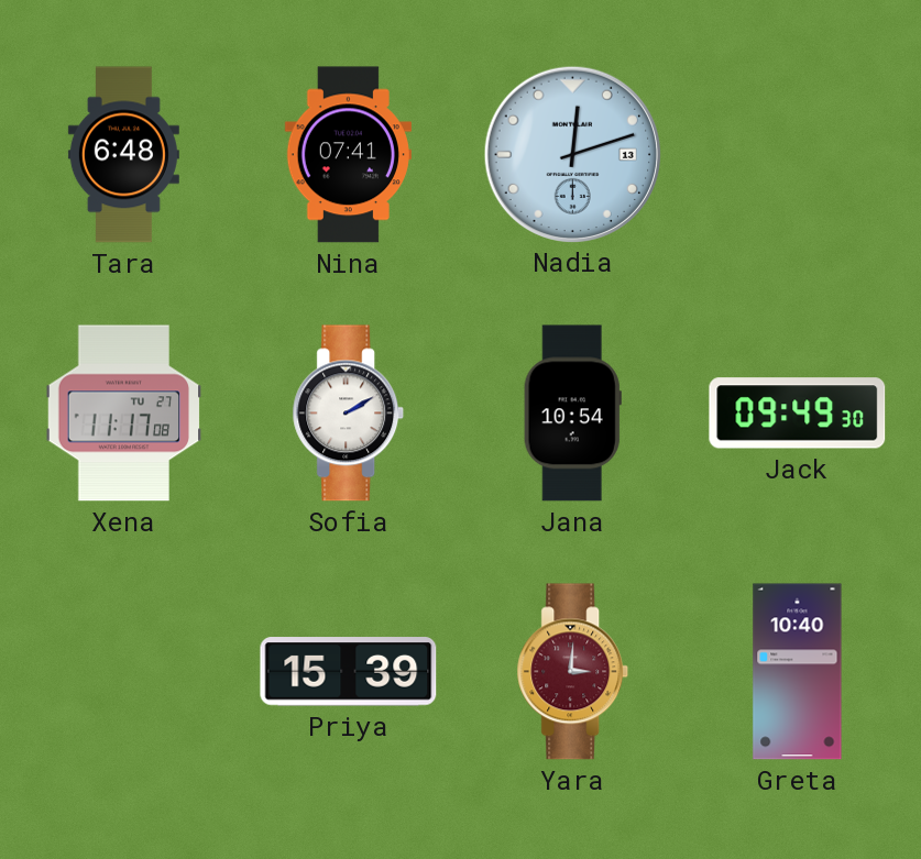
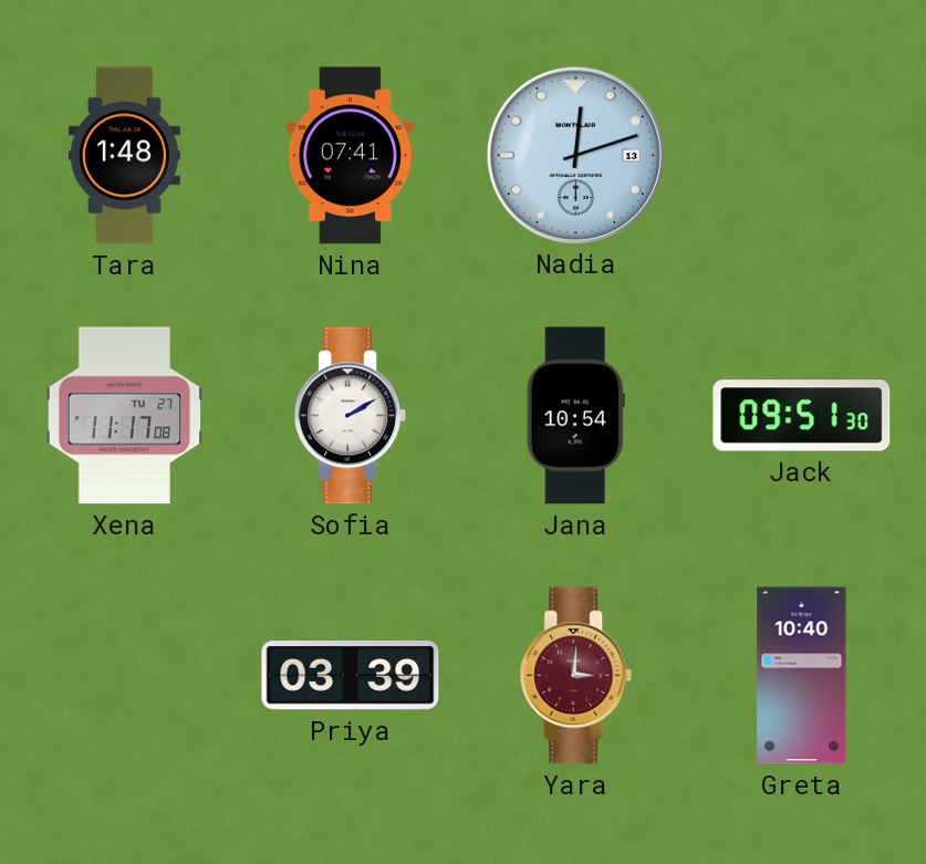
Tara: 6:48 -> 1:48 (124, 156)
Jack: 09:49 -> 09:51 (802, 416)
Priya: 15:39 -> 03:39 (351, 676)
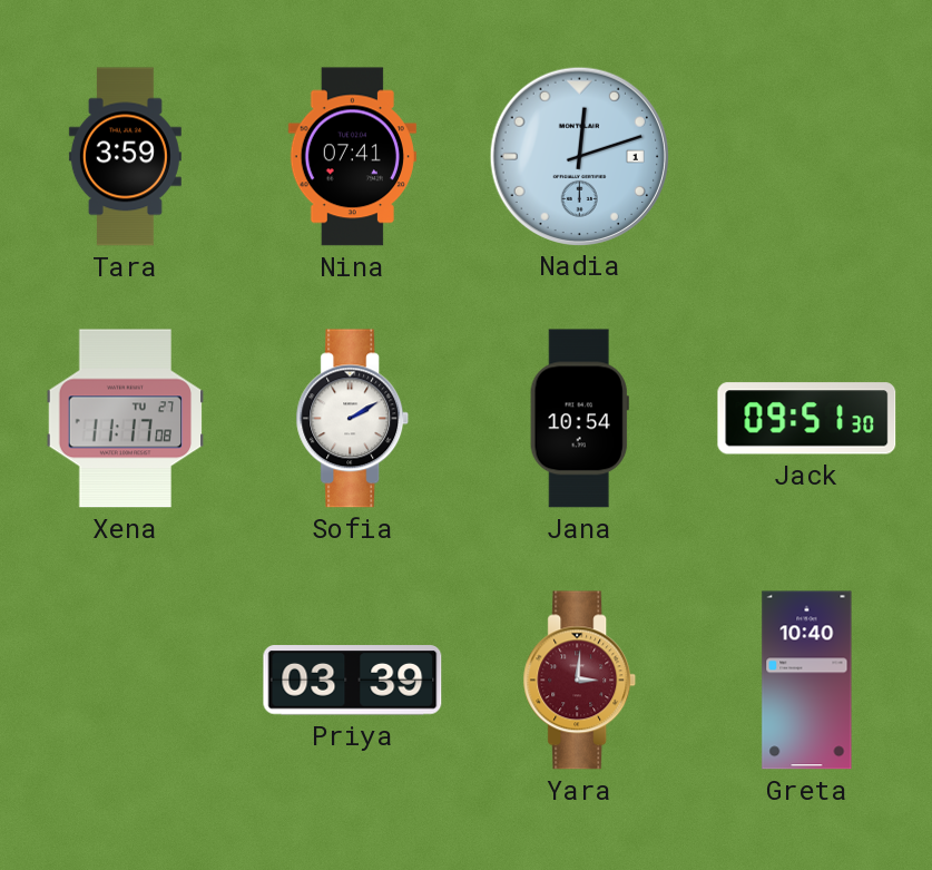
Tara: 1:48 -> 3:59 (125, 157)
Nadia date: 13 -> 1 (579, 156)
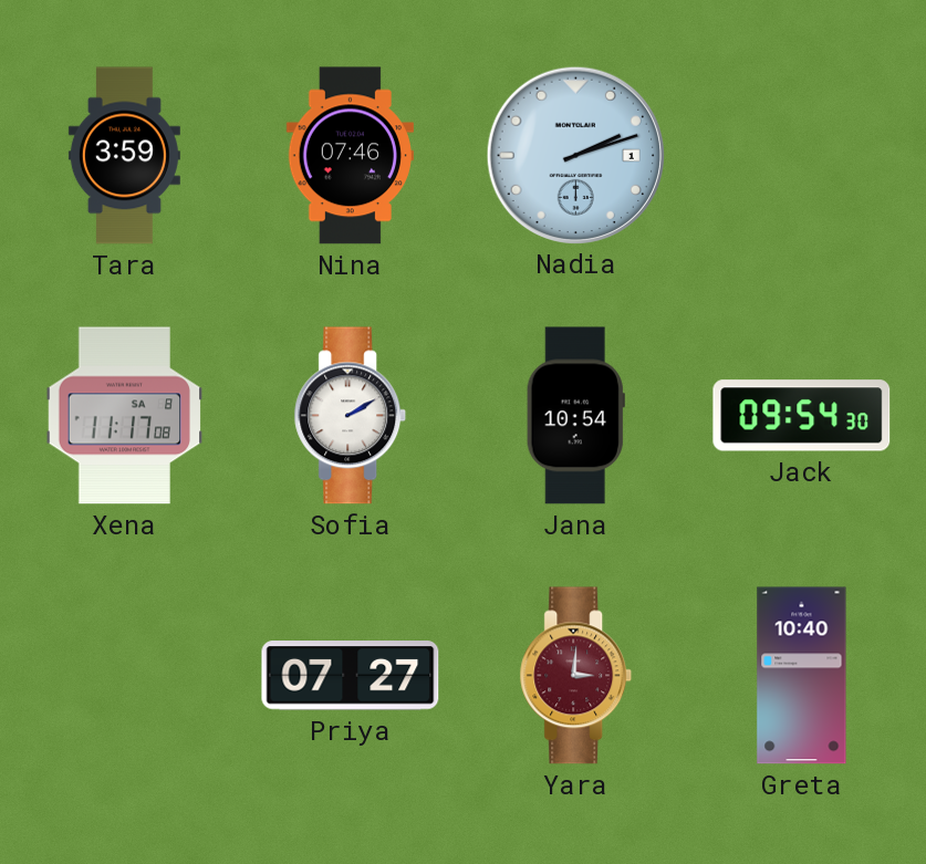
Nina: 07:41 -> 07:46 (350, 156)
Nadia: 12:12 -> 2:12 (575, 155)
Xena date: TU 27 -> SA 8 (125, 416)
Jack: 09:51 -> 09:54 (802, 416)
Priya: 03:39 -> 07:27 (351, 676)
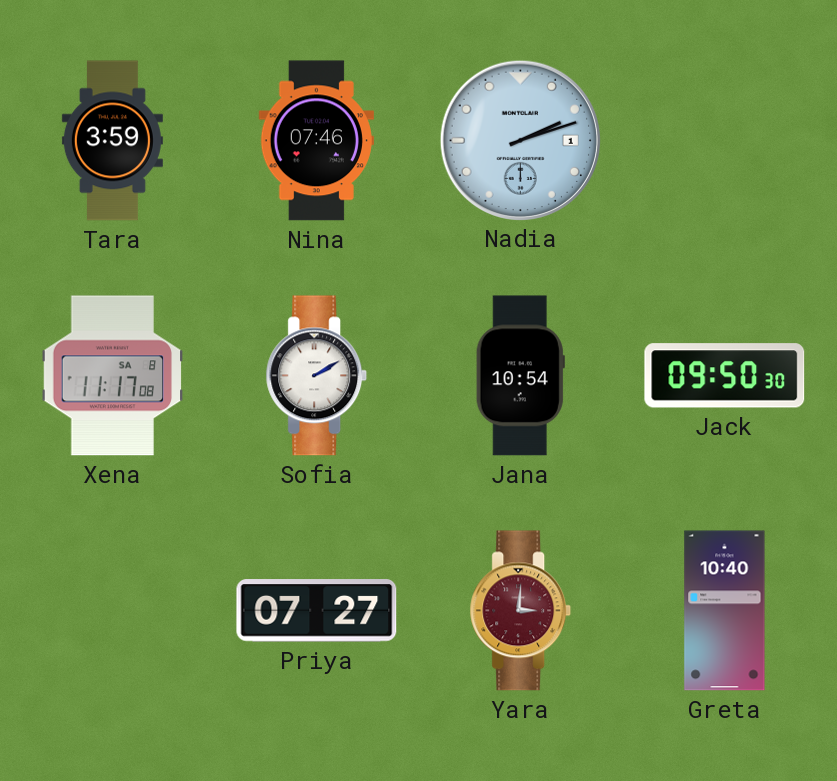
Jack: 09:54 -> 09:50 (725, 376)
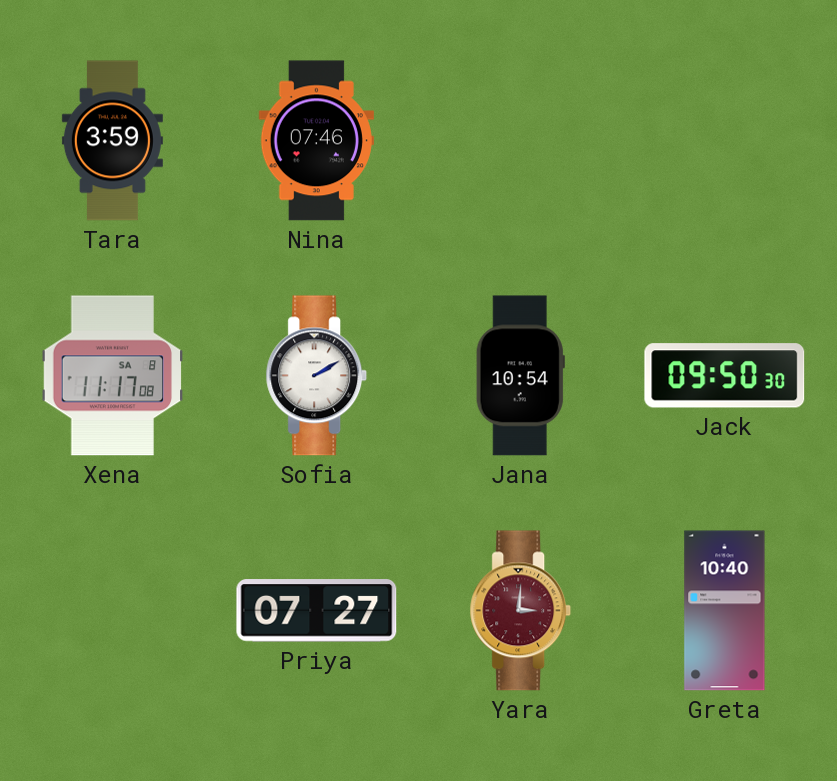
Nadia: 2:12 -> none (520, 140)
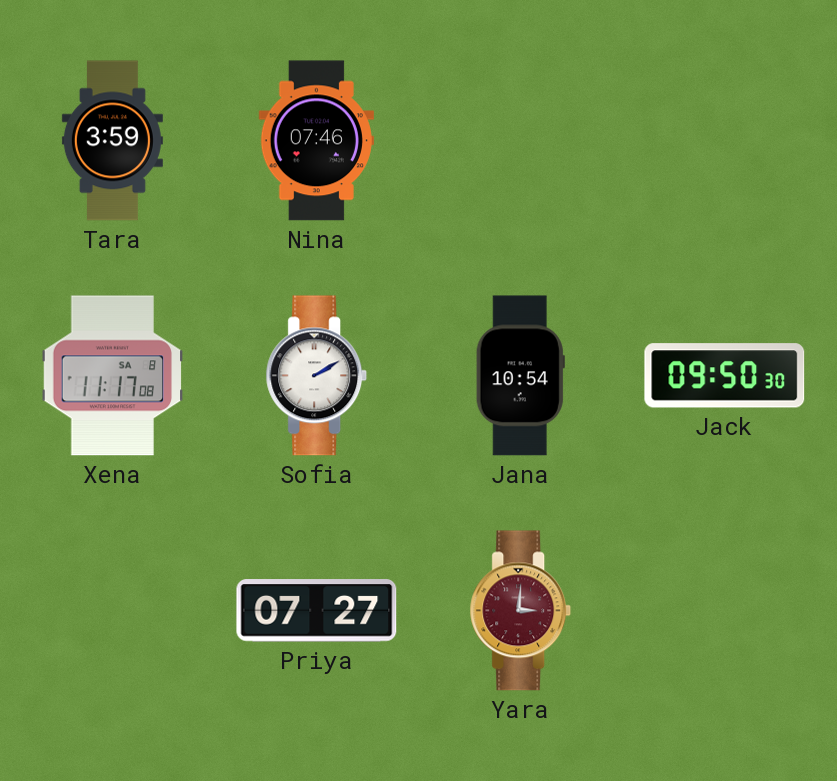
Greta: 10:40 -> none (725, 611)
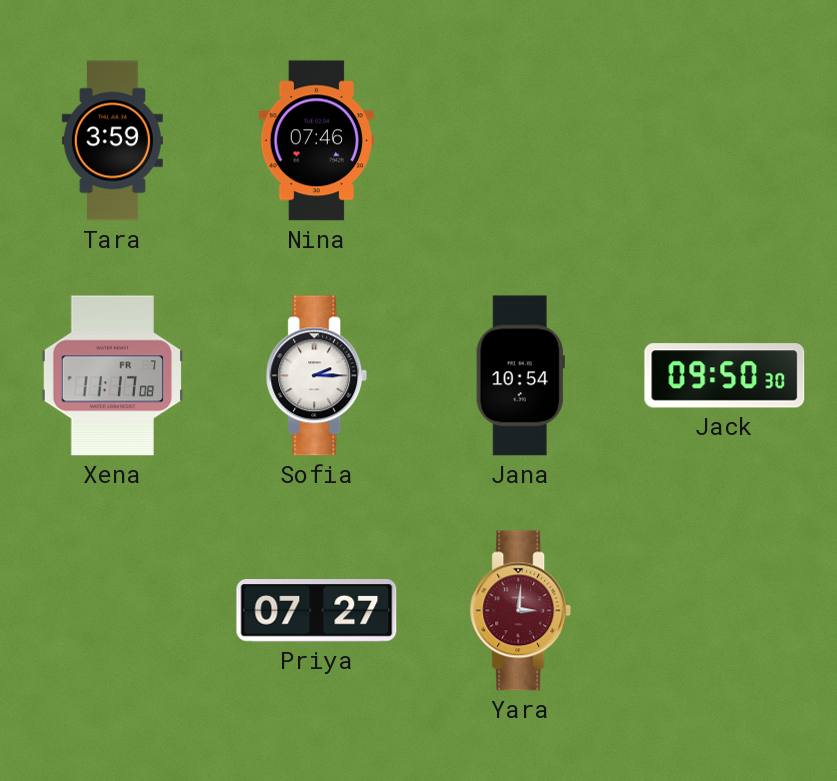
Xena date: SA 8 -> FR 7 (113, 376)
Sofia: 2:10 -> 2:15 (317, 376)
